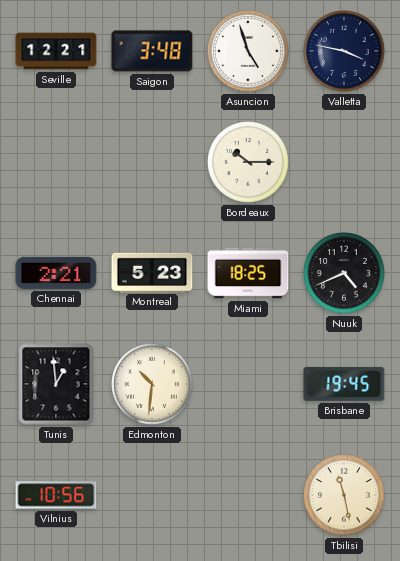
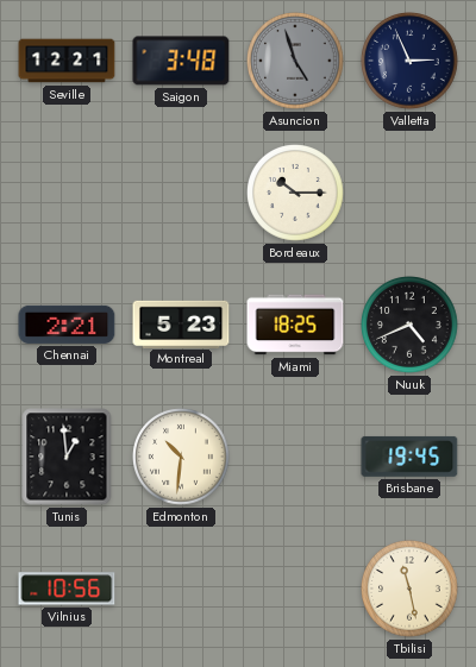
Asuncion dial: white -> grey (295, 61)
Valletta: 3:47 -> 2:56 (409, 61)
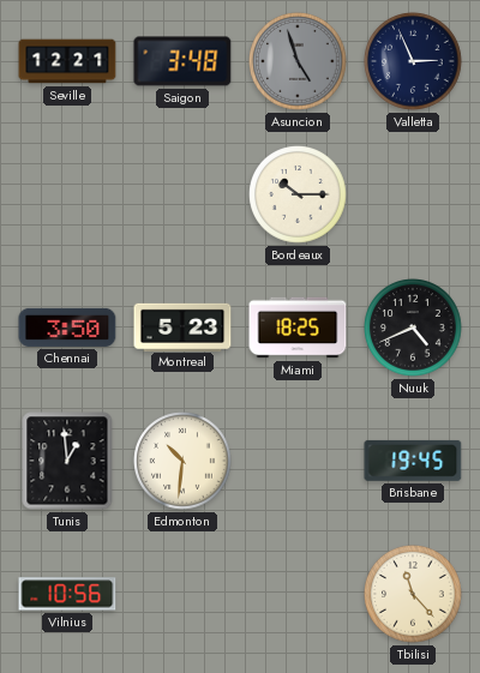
Chennai: 2:21 -> 3:50 (67, 328)
Tbilisi: 11:28 -> 11:23 (413, 594)
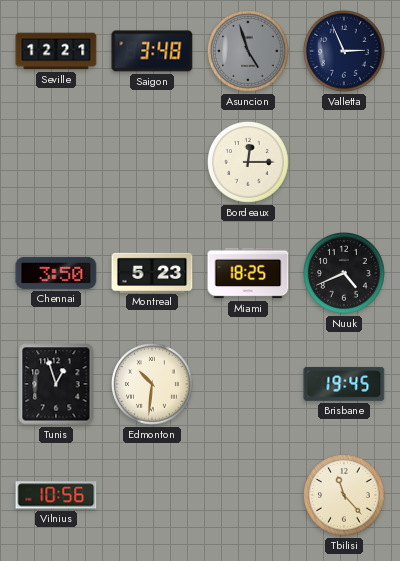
Bordeaux: 10:15 -> 12:15 (248, 162)
Tunis: 12:59 -> 12:57 (56, 384)
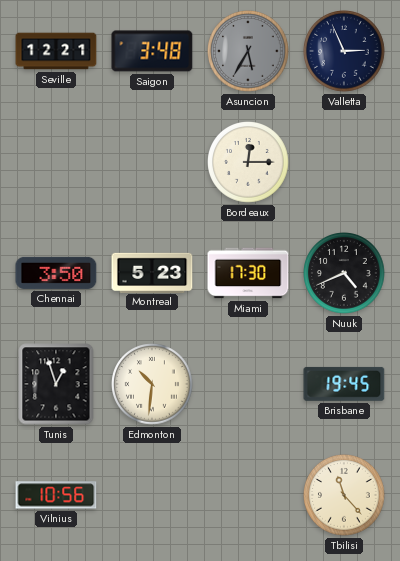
Asuncion: 4:57 -> 5:35 (248, 51)
Miami: 18:25 -> 17:30 (248, 273)
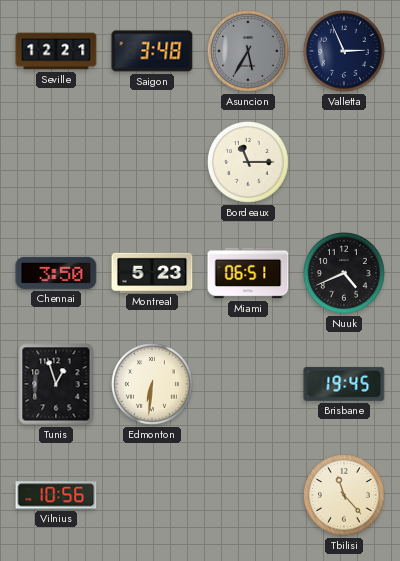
Bordeaux: 12:15 -> 11:15 (248, 162)
Miami: 17:30 -> 06:51 (248, 273)
Edmonton: 10:31 -> 6:31 (152, 384)
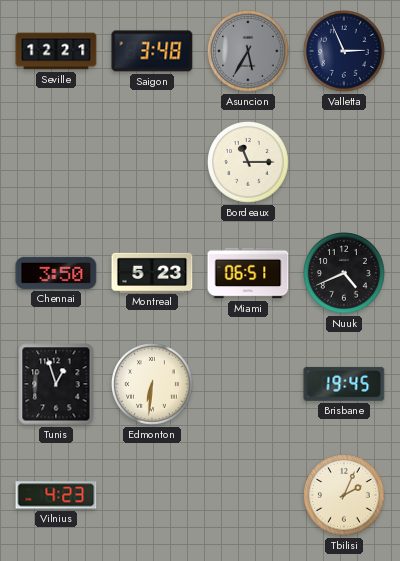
Vilnius: 10:56 -> 4:23 (56, 495)
Tbilisi: 11:23 -> 2:04 (344, 495)
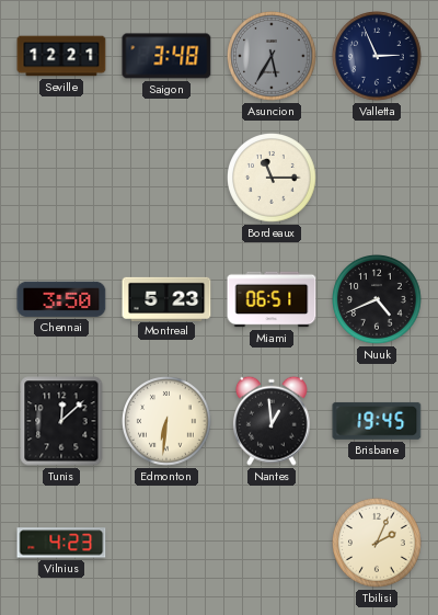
Tunis: 12:57 -> 12:08 (61, 421)
Nantes: none -> 12:59 (272, 421)
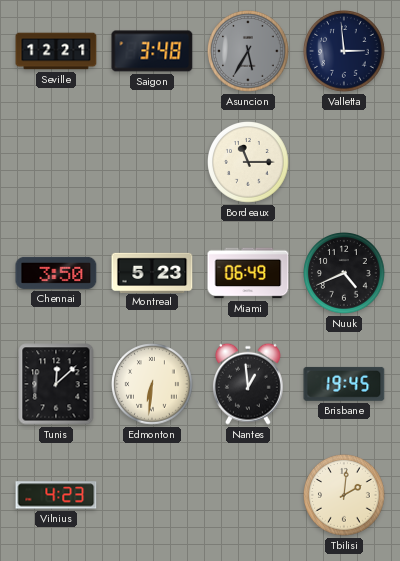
Valletta: 2:56 -> 2:59 (344, 51)
Miami: 06:51 -> 06:49 (248, 273)
Tbilisi: 2:04 -> 2:01 (344, 495)
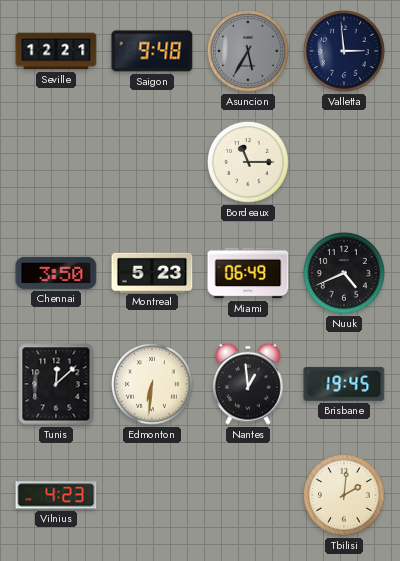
Saigon: 3:48 -> 9:48 (152, 51)
